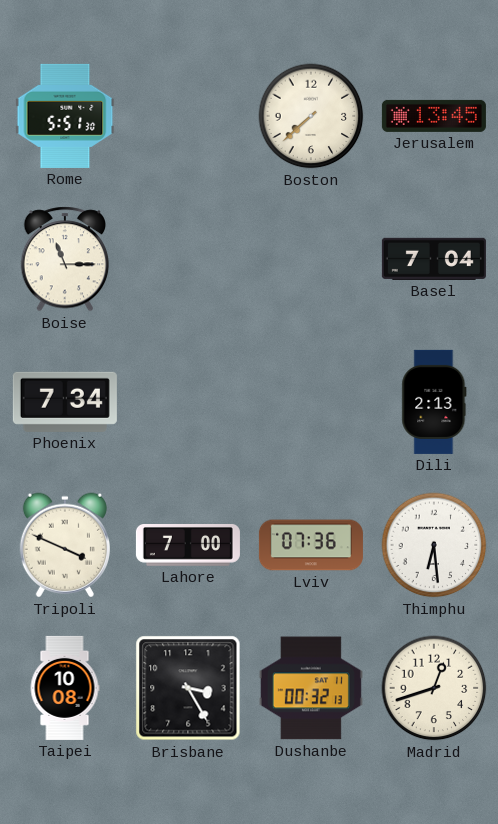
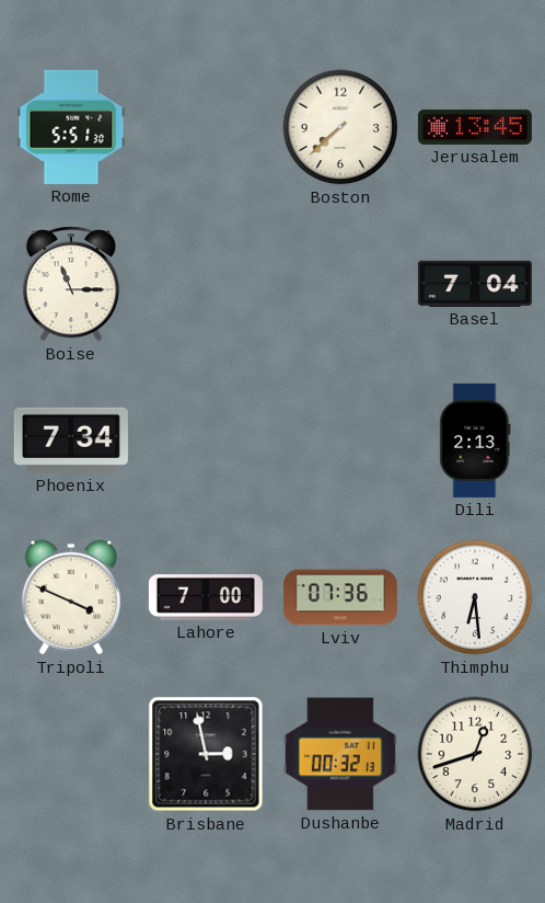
Taipei: 10:08 -> none (65, 688)
Brisbane: 3:25 -> 2:58 (206, 754)
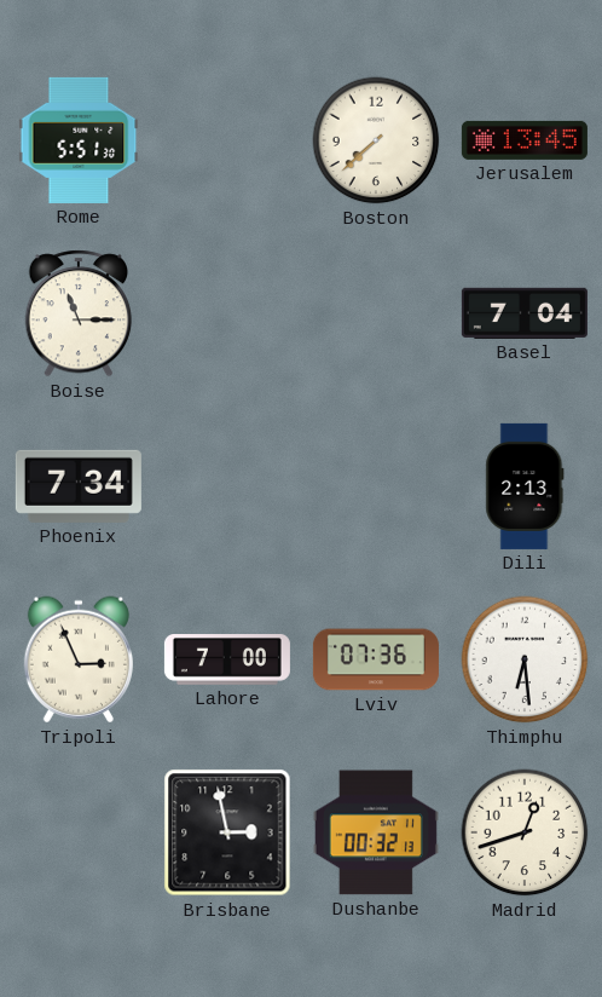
Tripoli: 3:49 -> 2:56 (79, 659)
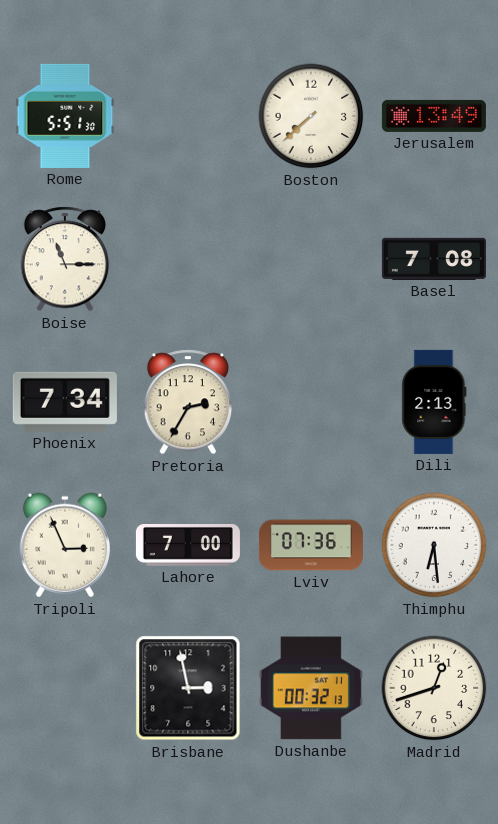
Jerusalem: 13:45 -> 13:49 (434, 116)
Basel: 7:04 -> 7:08 (434, 259)
Pretoria: none -> 2:35 (188, 402)
